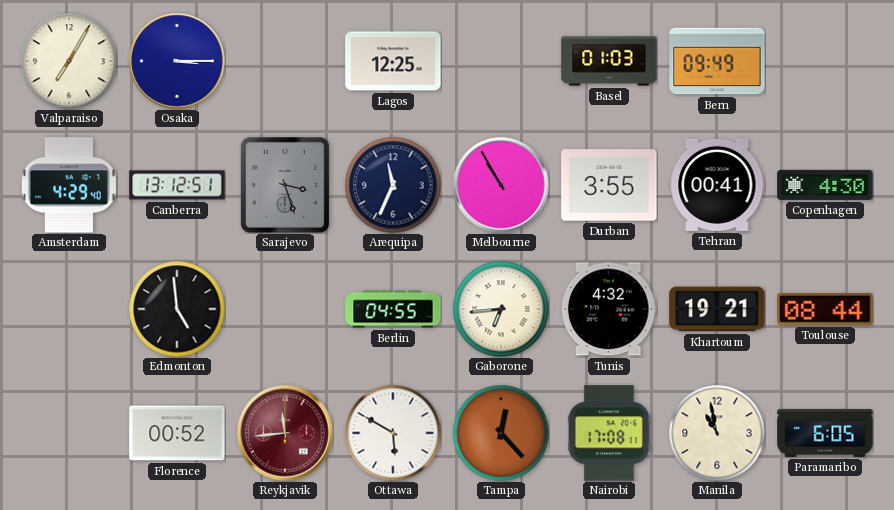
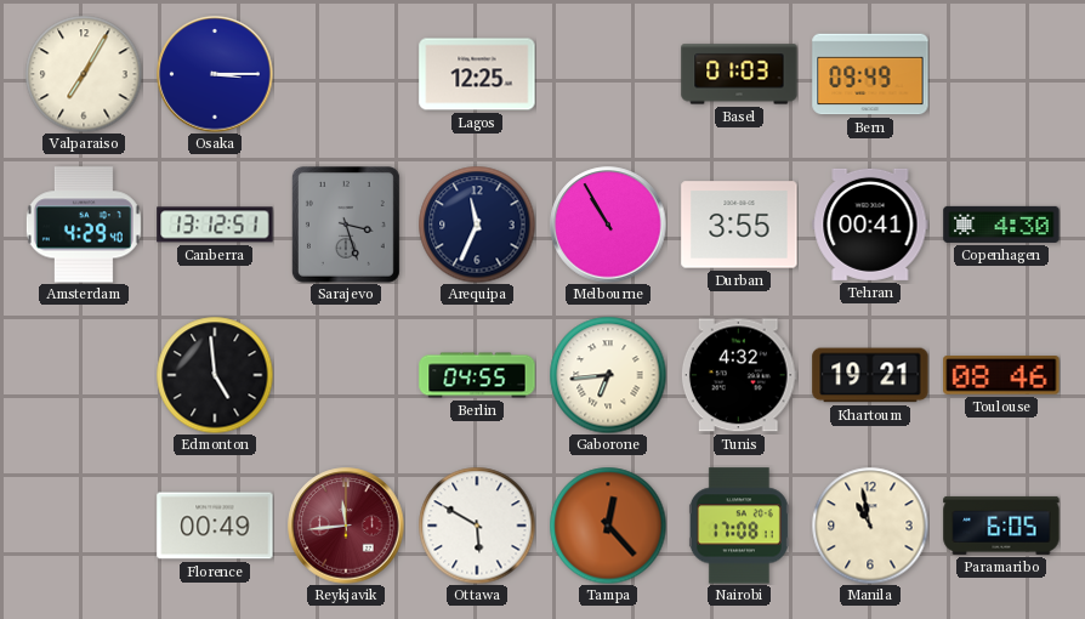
Toulouse: 08:44 -> 08:46 (1001, 376)
Florence: 00:52 -> 00:49 (215, 526)
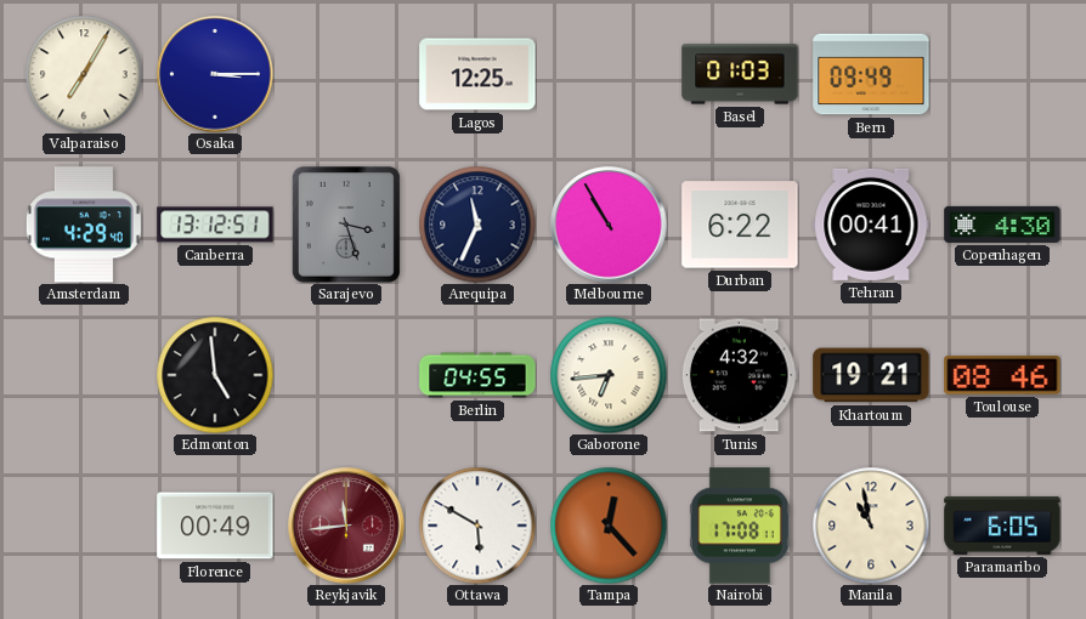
Durban: 3:55 -> 6:22 (740, 225)
